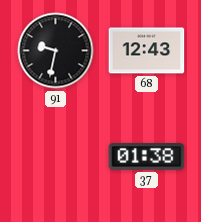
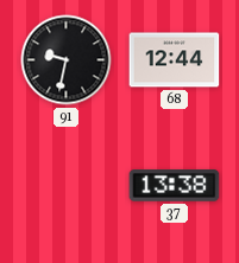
68: 12:43 -> 12:44 (175, 60)
37: 01:38 -> 13:38 (175, 186)
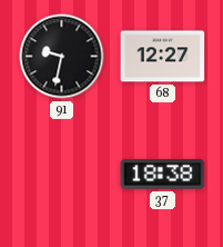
68: 12:44 -> 12:27 (163, 57)
37: 13:38 -> 18:38 (163, 175)
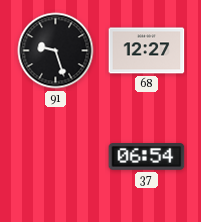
91: 9:32 -> 9:27 (56, 51)
37: 18:38 -> 06:54 (147, 157)
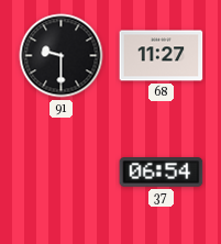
91: 9:27 -> 9:30 (62, 56)
68: 12:27 -> 11:27 (162, 56)
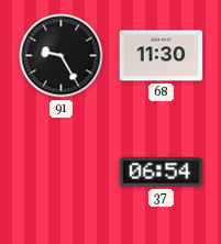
91: 9:30 -> 9:25 (62, 56)
68: 11:27 -> 11:30 (162, 56)
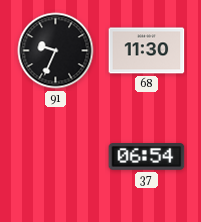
91: 9:25 -> 9:34 (56, 51)
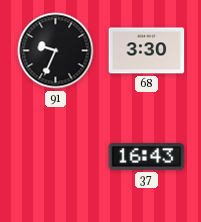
68: 11:30 -> 3:30 (147, 51)
37: 06:54 -> 16:43 (147, 157)
